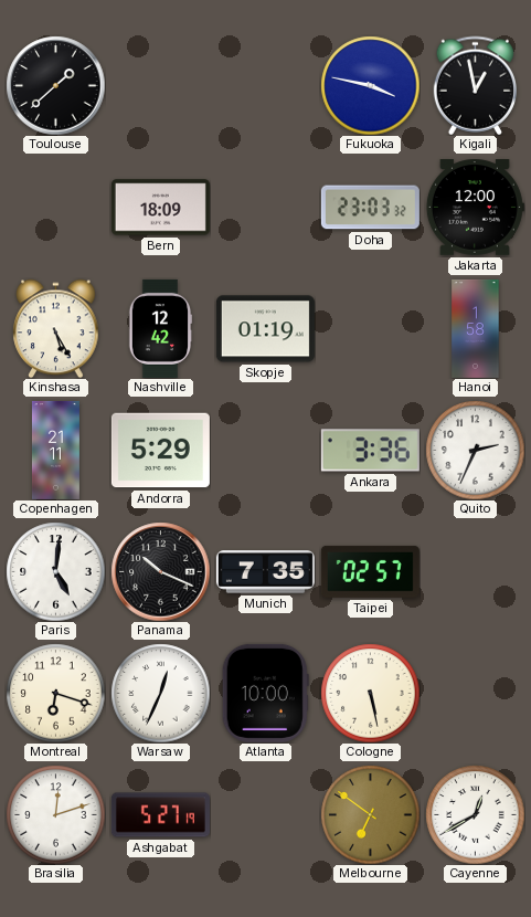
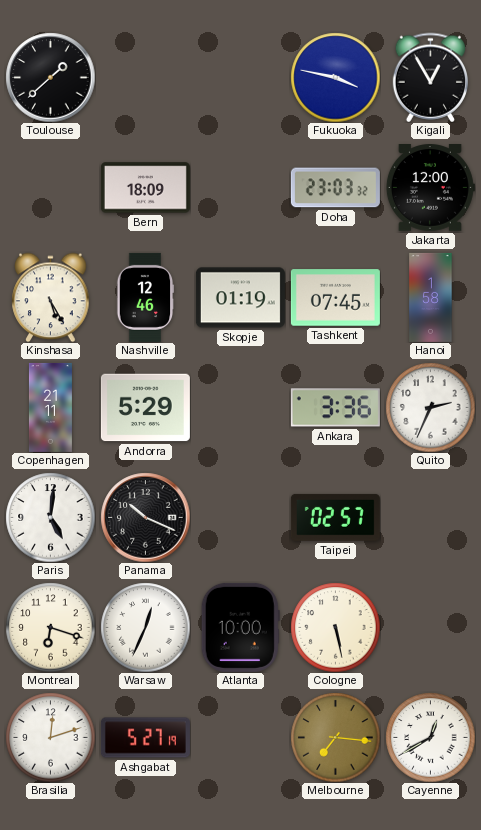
Kigali: 12:58 -> 12:55 (430, 77)
Nashville: 12:42 -> 12:46 (145, 297)
Tashkent: none -> 07:45 (335, 298)
Munich: 7:35 -> none (265, 572)
Melbourne: 6:51 -> 7:16 (335, 737)
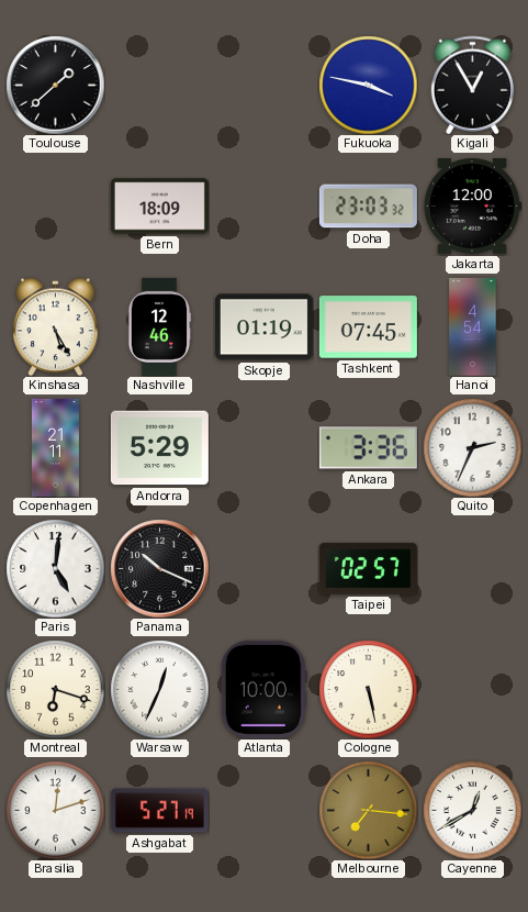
Hanoi: 1:58 -> 4:54 (473, 326)
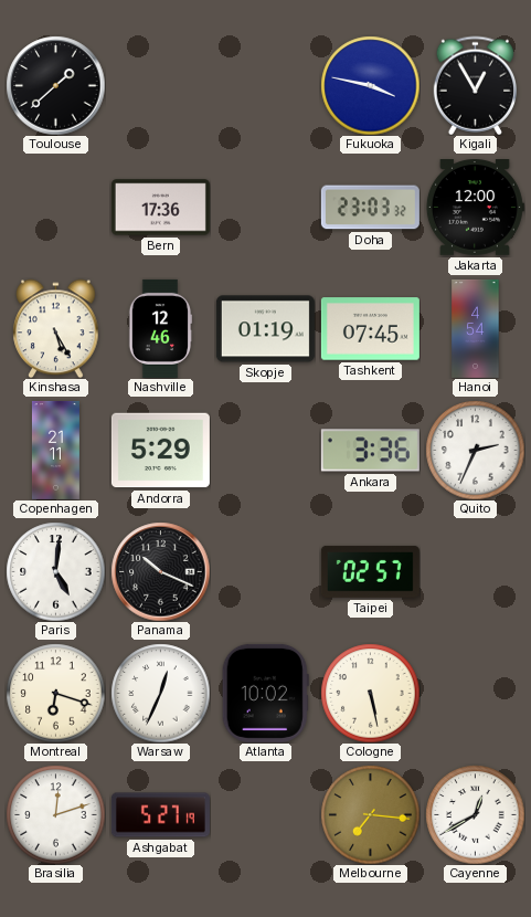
Bern: 18:09 -> 17:36 (160, 208)
Atlanta: 10:00 -> 10:02 (265, 693)
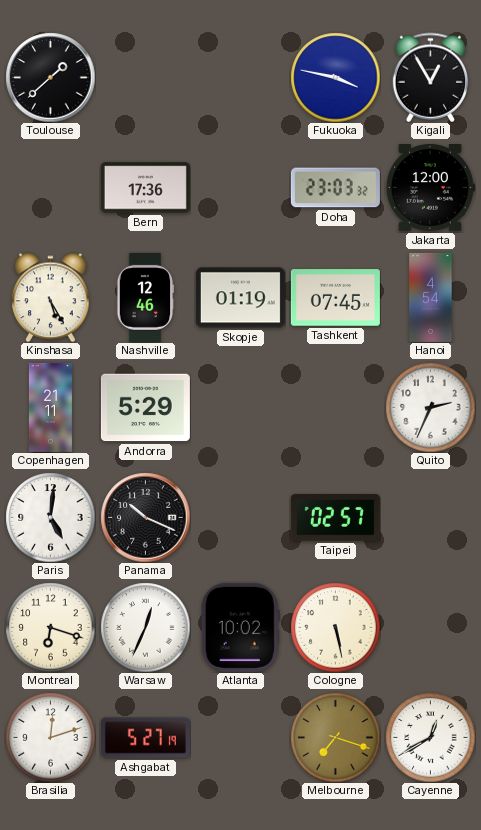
Ankara: 3:36 -> none (370, 451)
Melbourne: 7:16 -> 7:18 (335, 737)
